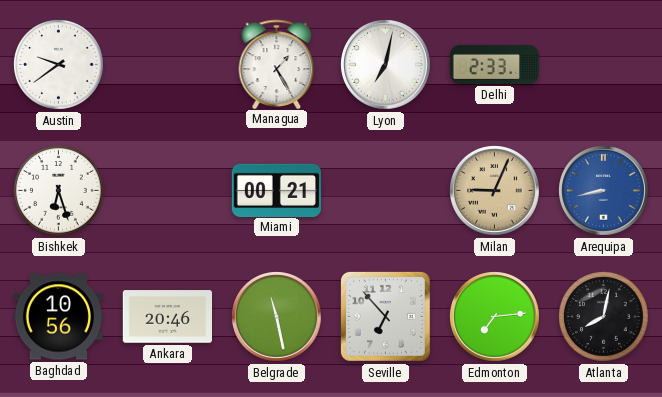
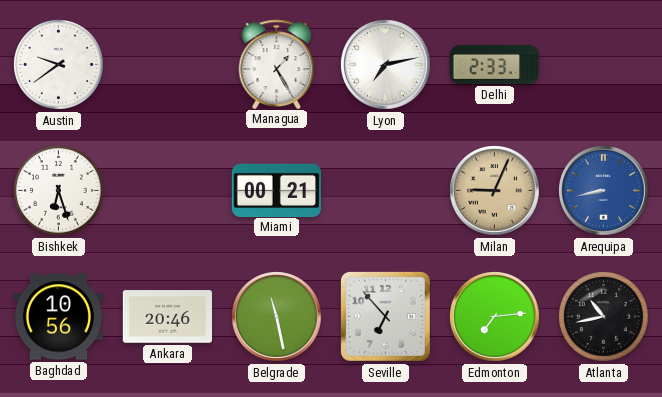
Lyon: 7:02 -> 7:13 (386, 65)
Atlanta: 8:02 -> 10:43 (604, 317)
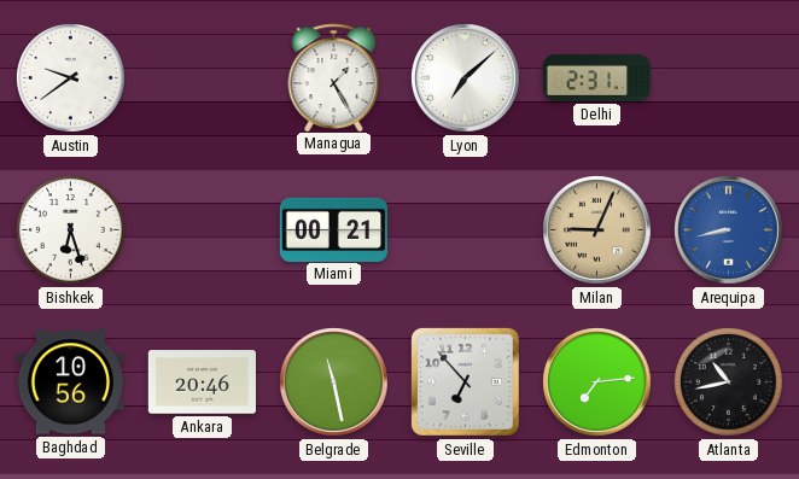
Lyon: 7:13 -> 7:08 (466, 78)
Delhi: 2:33 -> 2:31 (596, 77)
